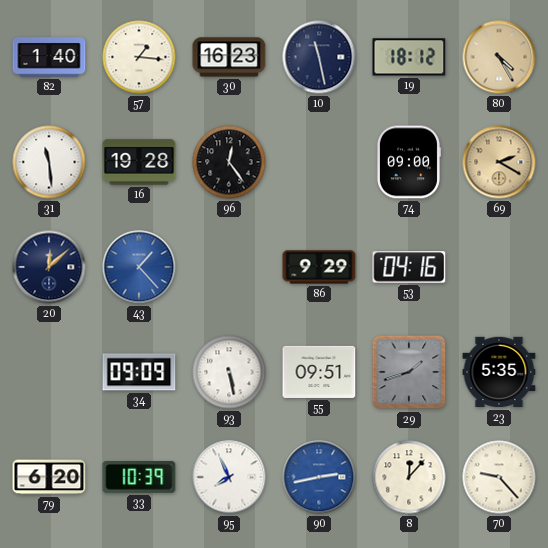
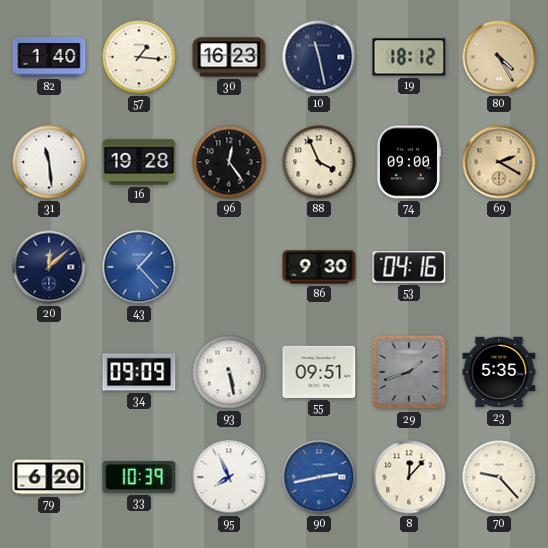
88: none -> 3:56 (319, 162)
86: 9:29 -> 9:30 (319, 267)
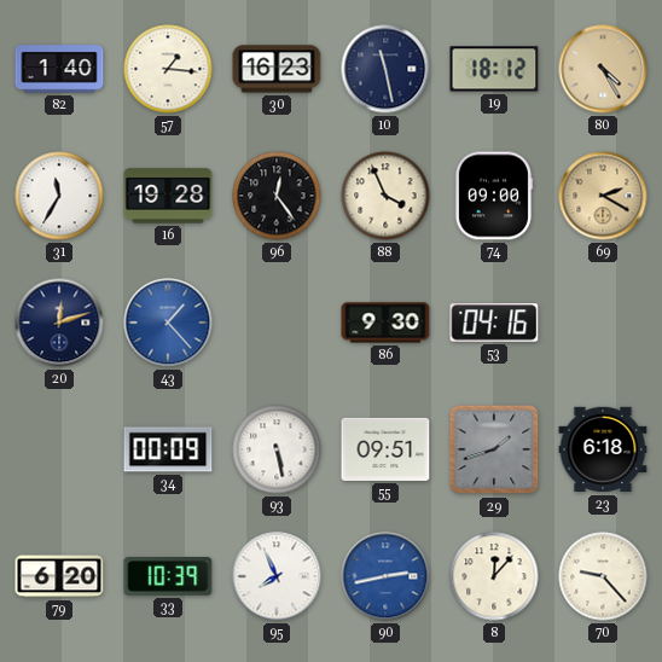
31: 11:29 -> 11:35 (59, 196)
20: 12:08 -> 12:12 (59, 323)
34: 09:09 -> 00:09 (168, 449)
23: 5:35 -> 6:18 (603, 449)
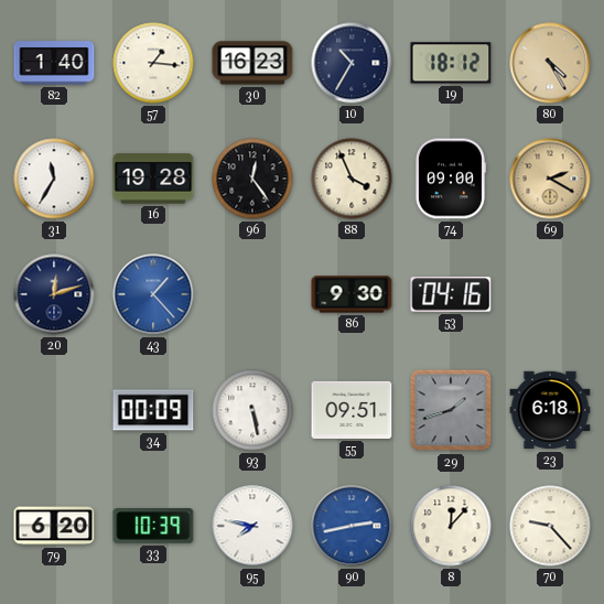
10: 11:28 -> 10:35 (352, 63)
95: 7:56 -> 7:47 (252, 526)
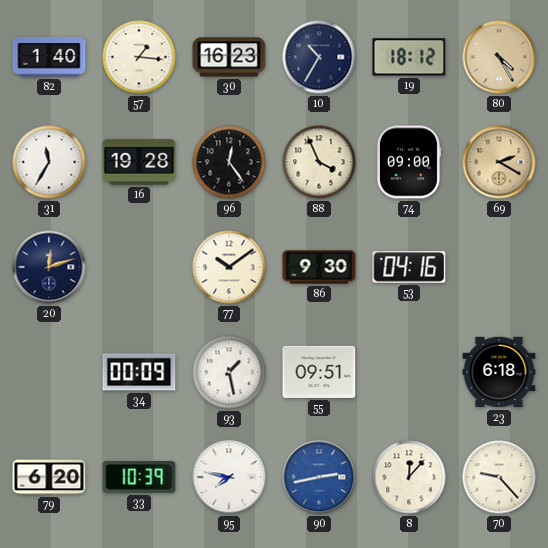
43: 1:23 -> none (153, 294)
77: none -> 10:09 (229, 267)
93: 5:28 -> 1:28 (229, 372)
29: 1:42 -> none (451, 410)
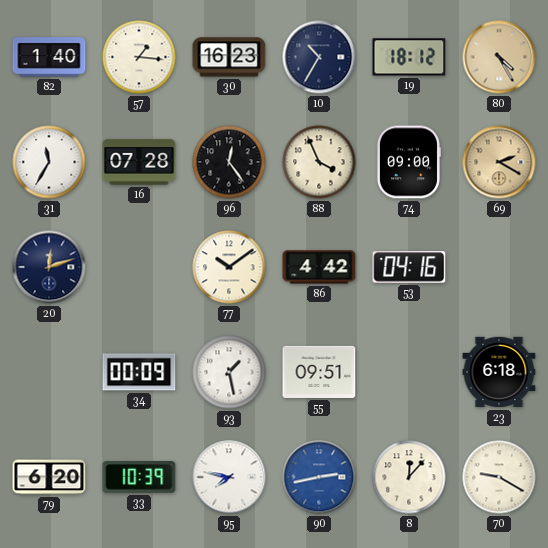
16: 19:28 -> 07:28 (139, 162)
86: 9:30 -> 4:42 (319, 267)
70: 9:23 -> 9:20 (499, 477)
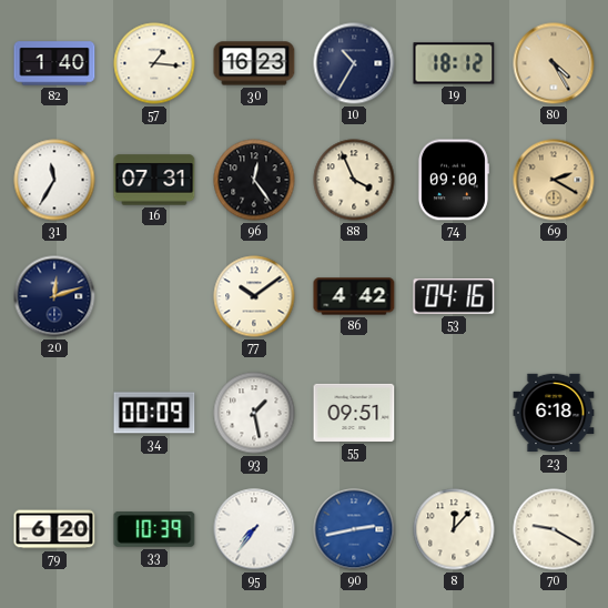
16: 07:28 -> 07:31 (154, 180)
95: 7:47 -> 7:36 (254, 529)
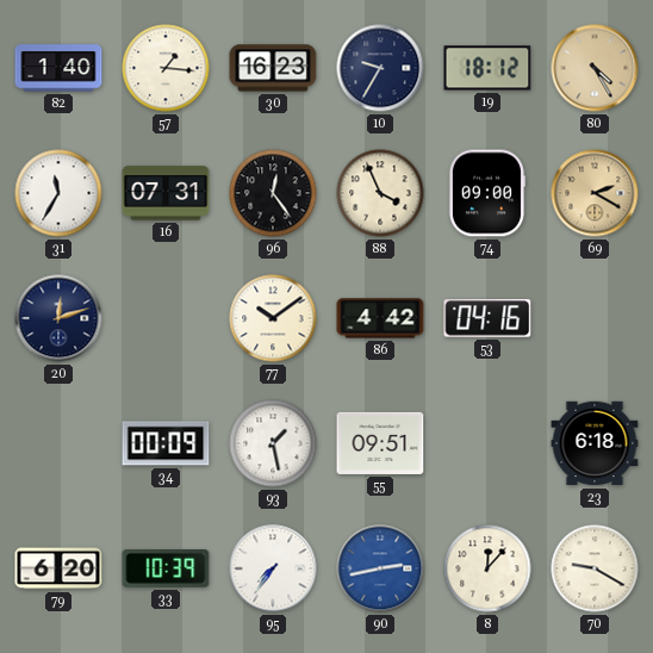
10: 10:35 -> 9:35 (380, 68)
